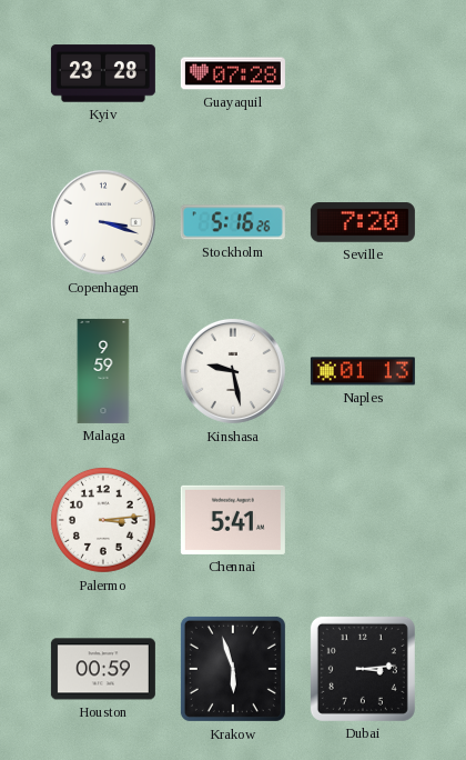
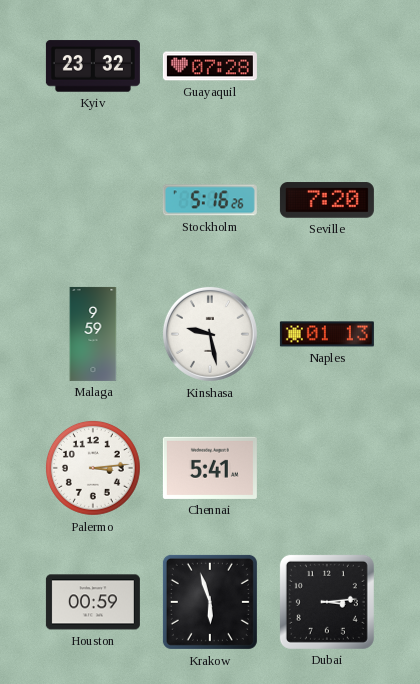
Kyiv: 23:28 -> 23:32 (93, 66)
Copenhagen: 3:18 -> none (103, 222)
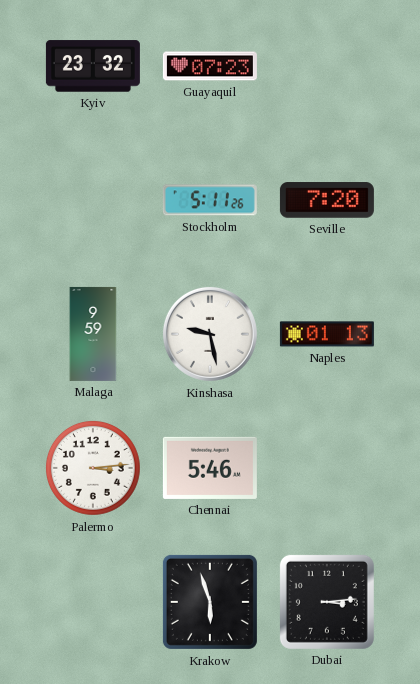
Guayaquil: 07:28 -> 07:23 (210, 66)
Stockholm: 5:16 -> 5:11 (210, 200)
Chennai: 5:41 -> 5:46 (210, 468)
Houston: 00:59 -> none (93, 602)
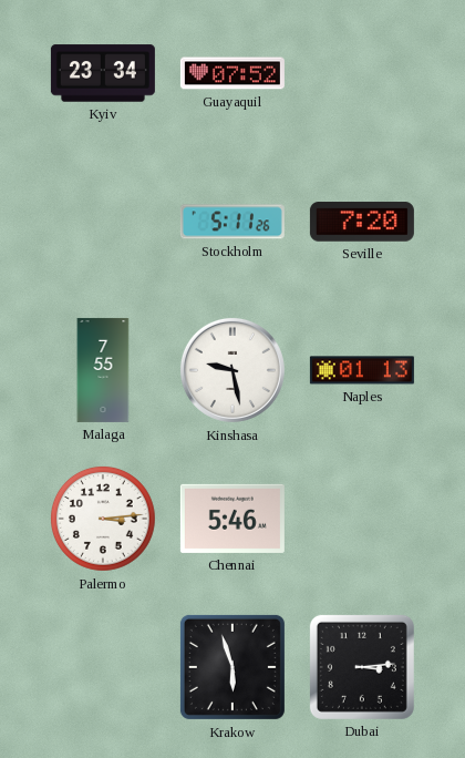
Kyiv: 23:32 -> 23:34 (103, 73)
Guayaquil: 07:23 -> 07:52 (232, 73)
Malaga: 9:59 -> 7:55 (103, 370)
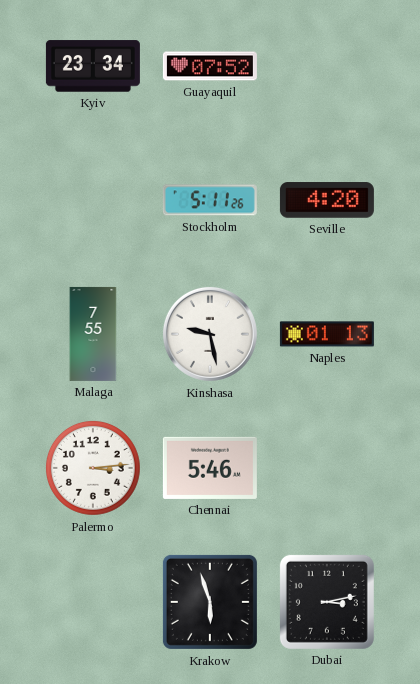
Seville: 7:20 -> 4:20 (327, 200)
Dubai: 3:14 -> 3:13 (327, 602)
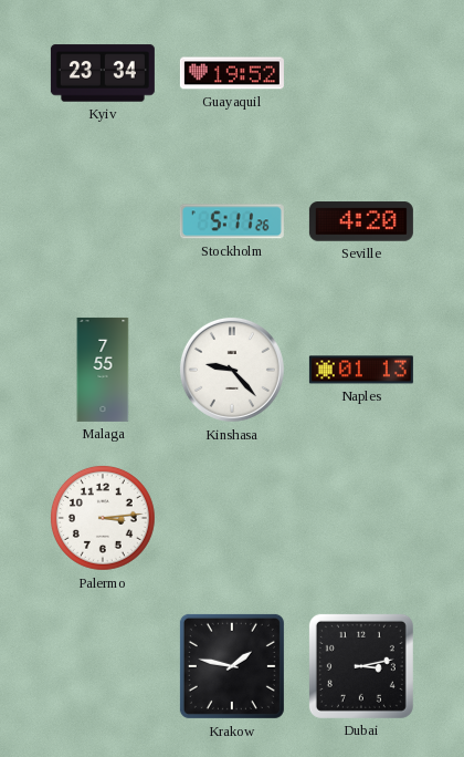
Guayaquil: 07:52 -> 19:52 (232, 73)
Kinshasa: 9:28 -> 9:23 (232, 370)
Chennai: 5:46 -> none (210, 468)
Krakow: 5:57 -> 1:47 (232, 666)
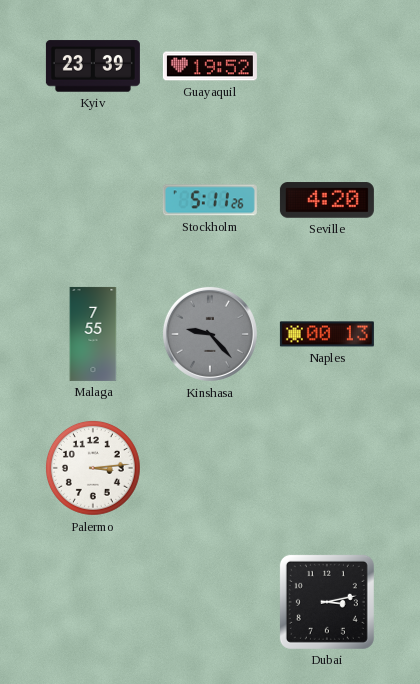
Kyiv: 23:34 -> 23:39 (93, 66)
Kinshasa dial: white -> grey (210, 334)
Naples: 01:13 -> 00:13 (327, 334)
Krakow: 1:47 -> none (232, 666)
